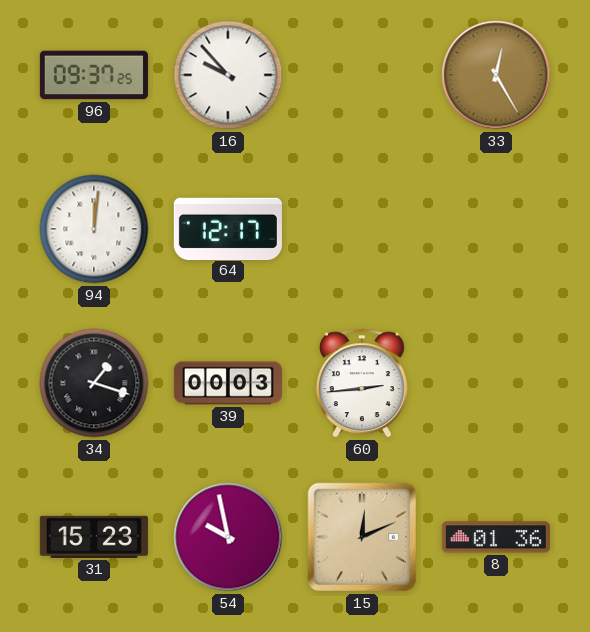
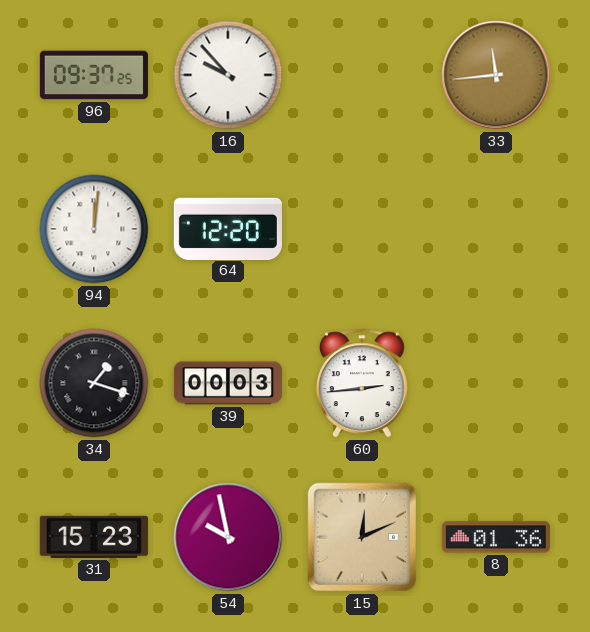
33: 12:25 -> 11:44 (496, 75)
64: 12:17 -> 12:20 (228, 228)
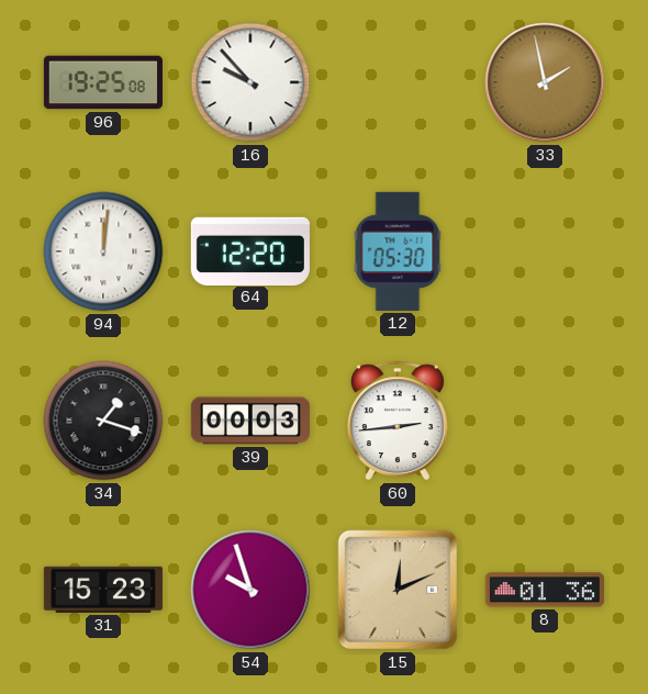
96: 09:37 -> 19:25 (103, 82)
33: 11:44 -> 1:58 (545, 82)
12: none -> 05:30 (398, 251)
54: 9:58 -> 9:57 (250, 590)
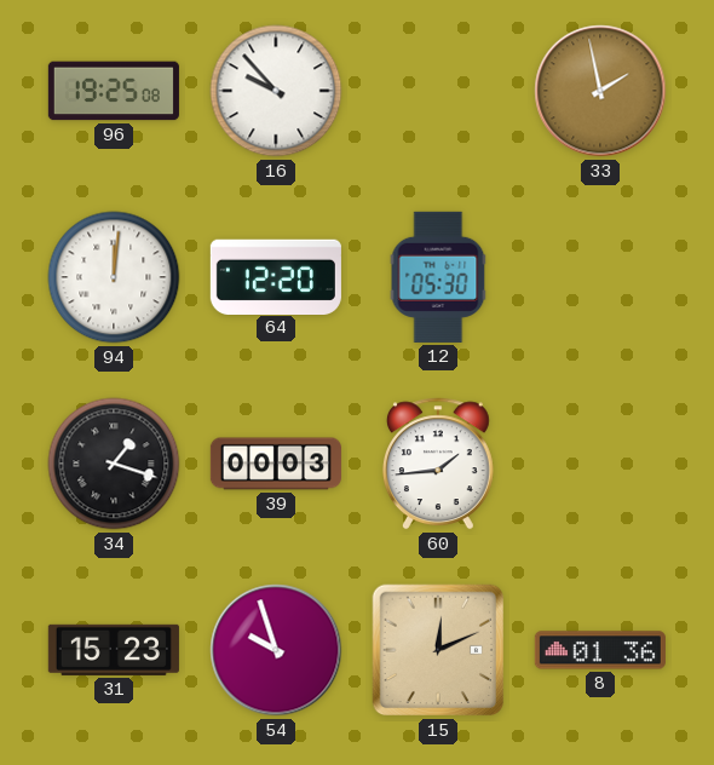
60: 2:44 -> 1:44 (438, 464)
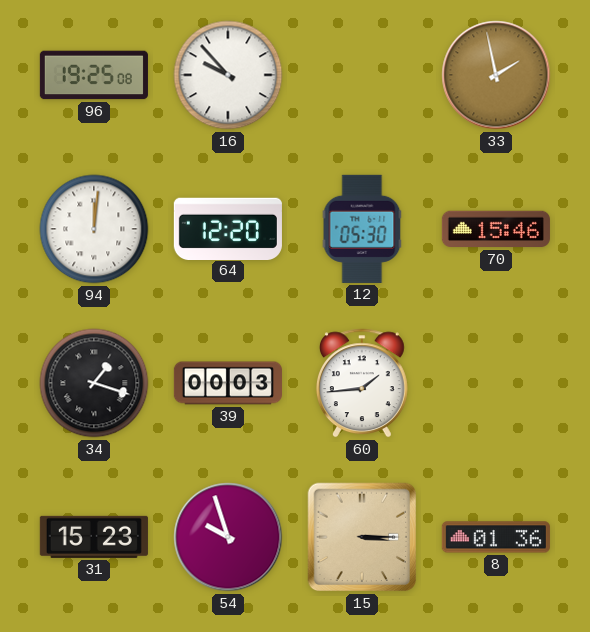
70: none -> 15:46 (496, 229)
15: 12:11 -> 3:15 (362, 537)
